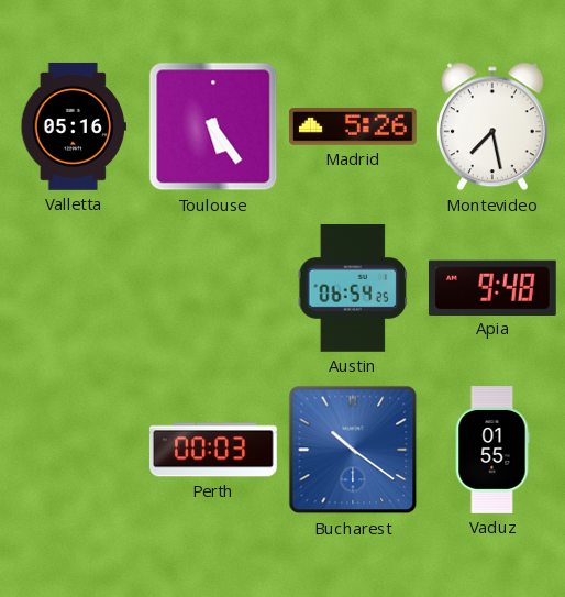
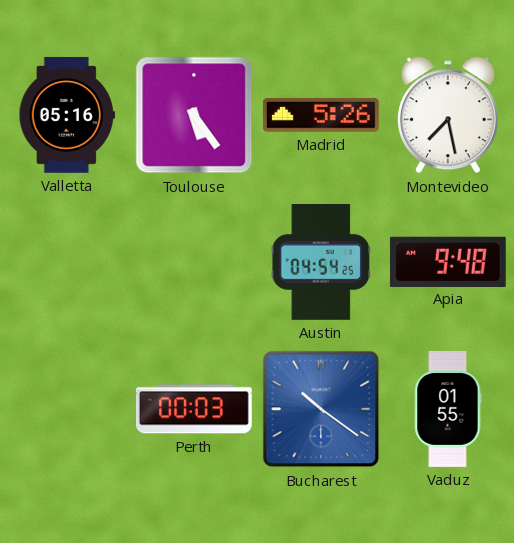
Austin: 06:54 -> 04:54 (320, 263)
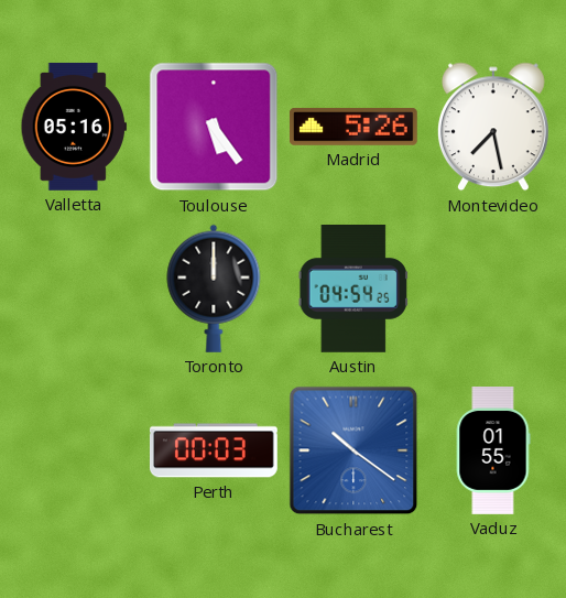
Toronto: none -> 12:00 (214, 289)
Apia: 9:48 -> none (448, 261)
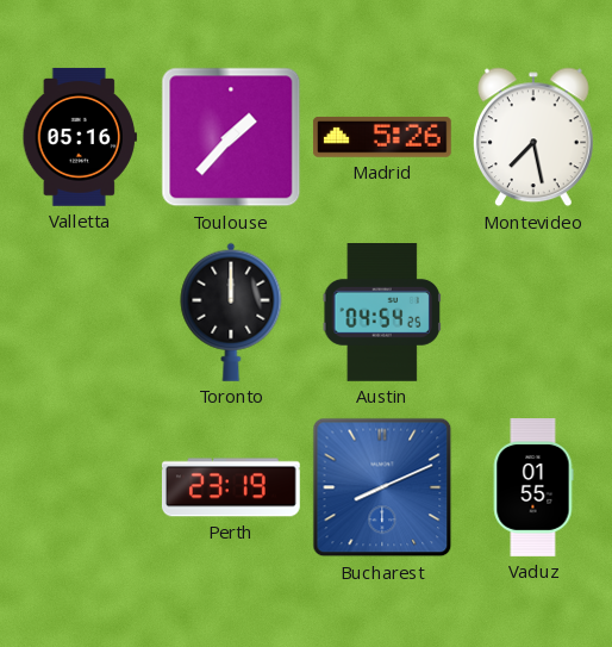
Toulouse: 5:24 -> 1:37 (231, 137)
Perth: 00:03 -> 23:19 (231, 487)
Bucharest: 10:21 -> 8:11 (382, 487)
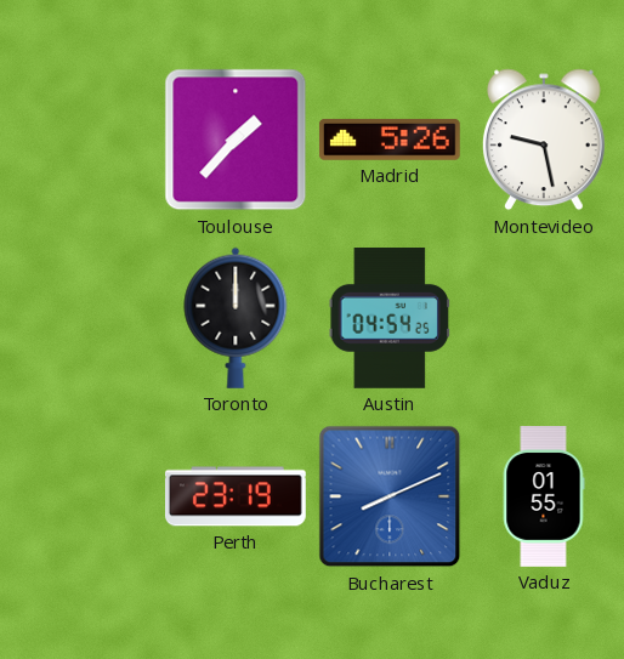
Valletta: 05:16 -> none (80, 137)
Montevideo: 7:28 -> 9:28 (544, 140)
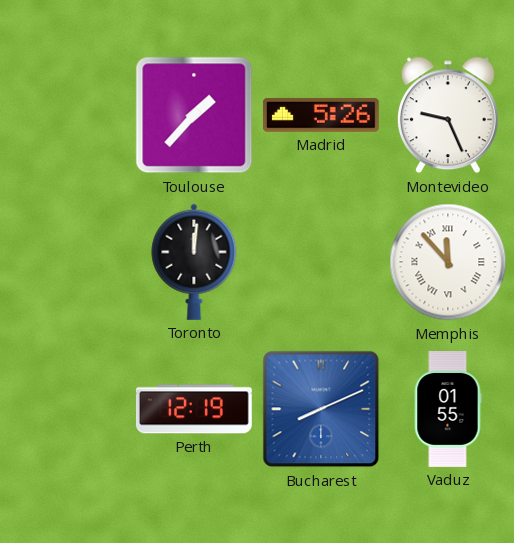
Montevideo: 9:28 -> 9:26 (448, 115)
Toronto: 12:00 -> 12:01 (194, 262)
Austin: 04:54 -> none (388, 319)
Memphis: none -> 11:53 (448, 262)
Perth: 23:19 -> 12:19 (194, 409)
